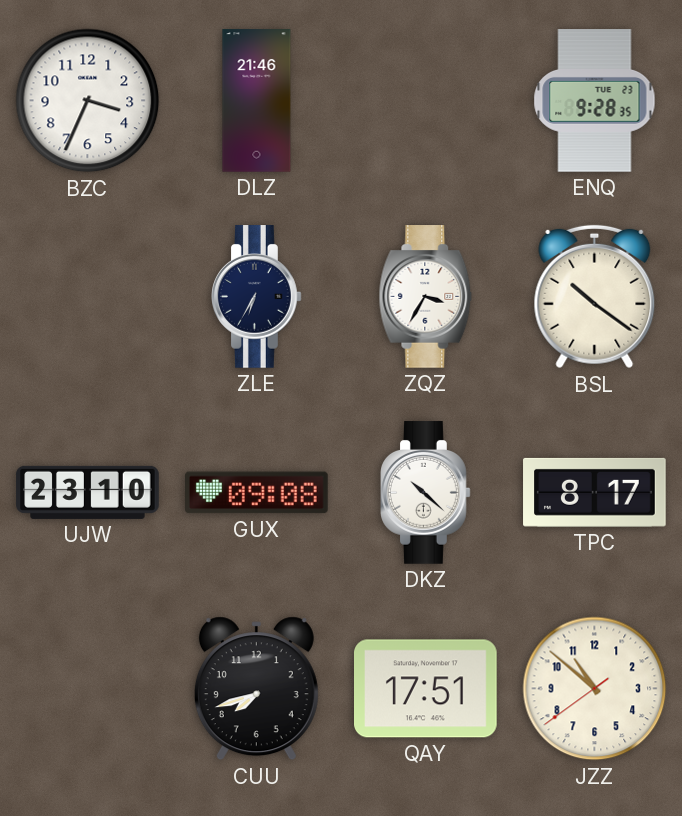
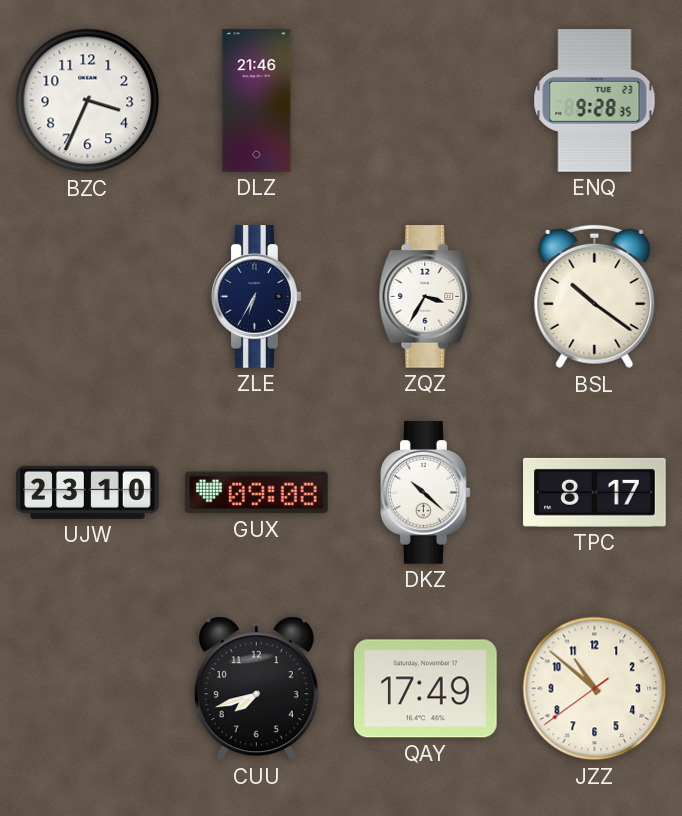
QAY: 17:51 -> 17:49 (426, 689)
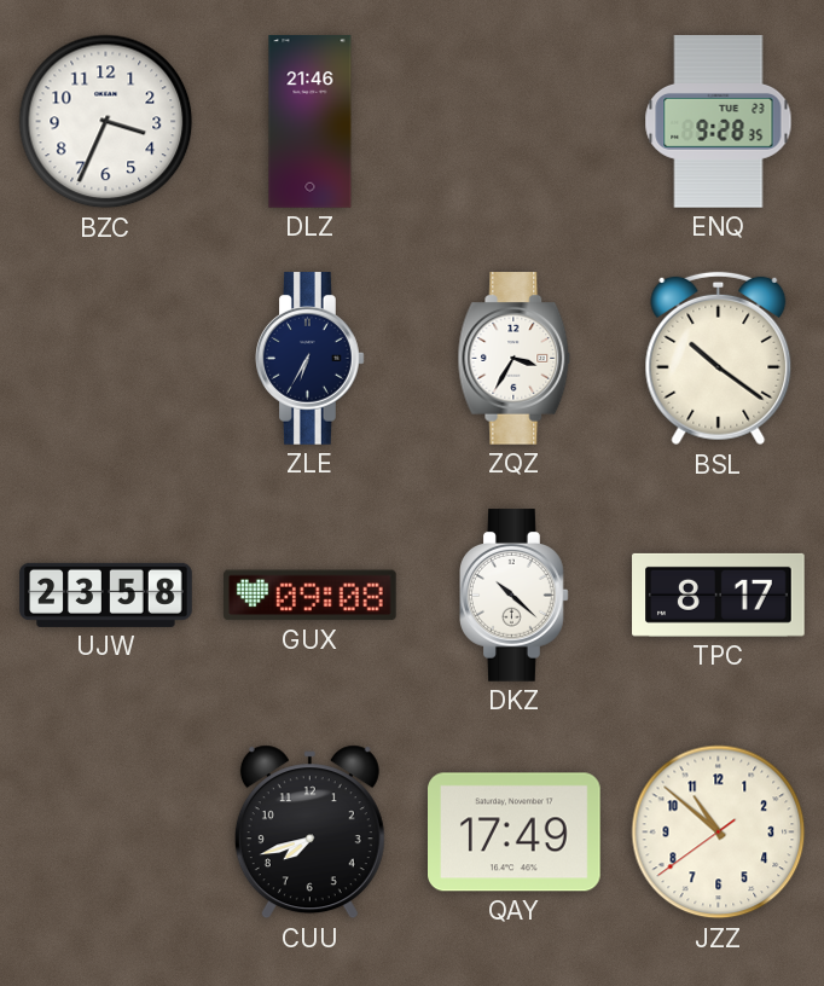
UJW: 23:10 -> 23:58 (106, 594)
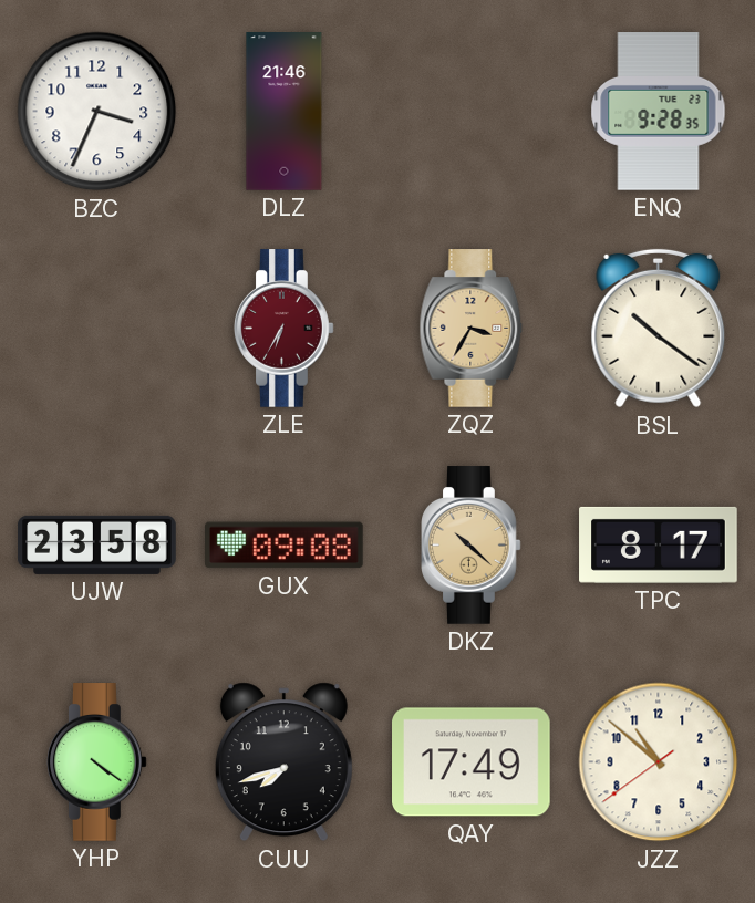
ZLE dial: navy -> burgundy (285, 329)
ZQZ dial: white -> champagne (472, 329)
DKZ dial: white -> champagne (472, 546)
YHP: none -> 4:21 (97, 762)
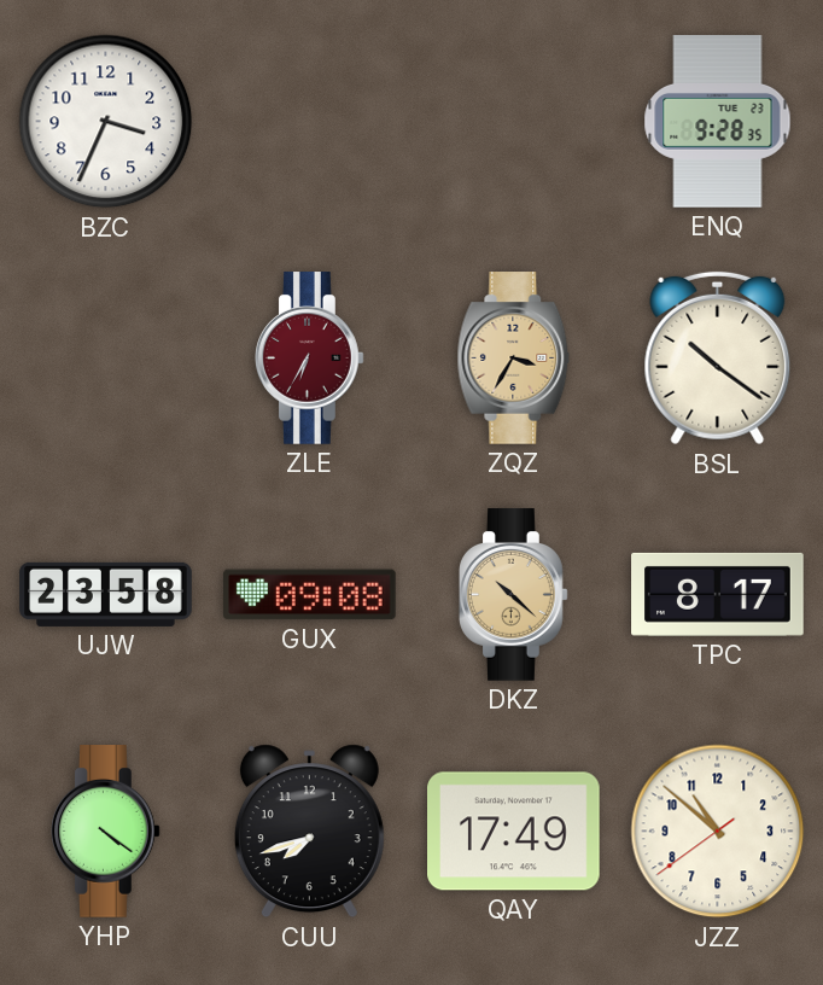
DLZ: 21:46 -> none (285, 112)
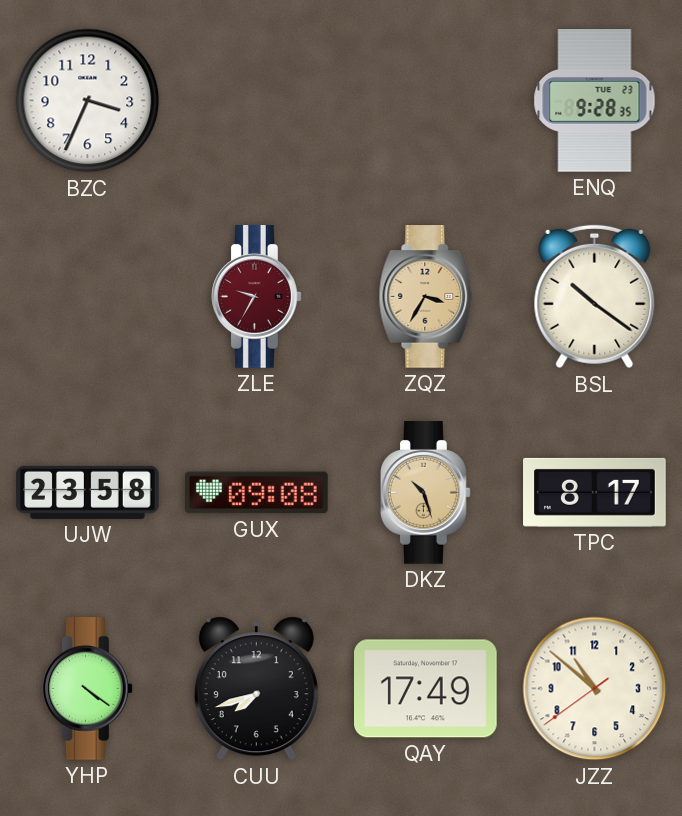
ZLE: 6:35 -> 9:35 (257, 297)
DKZ: 10:22 -> 10:27 (426, 493)
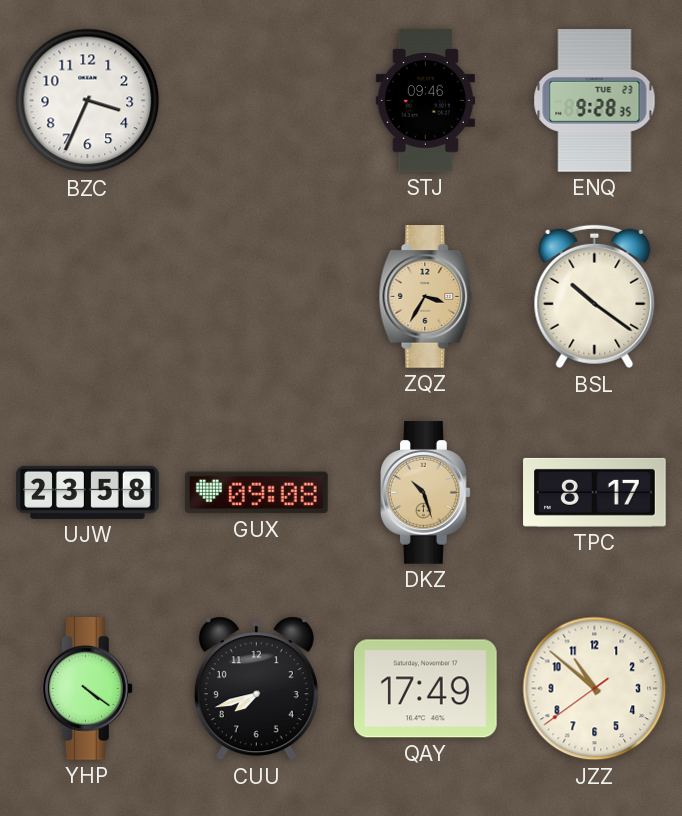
STJ: none -> 09:46 (425, 101)
ZLE: 9:35 -> none (257, 297)
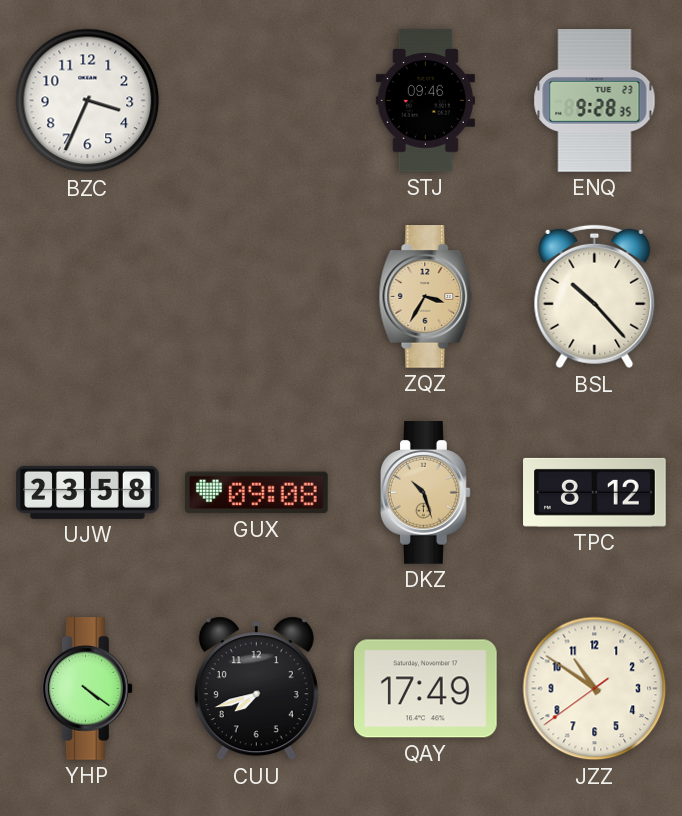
BSL: 10:21 -> 10:23 (595, 297)
TPC: 8:17 -> 8:12 (595, 492)
JZZ: 10:51 -> 10:50 (595, 689)
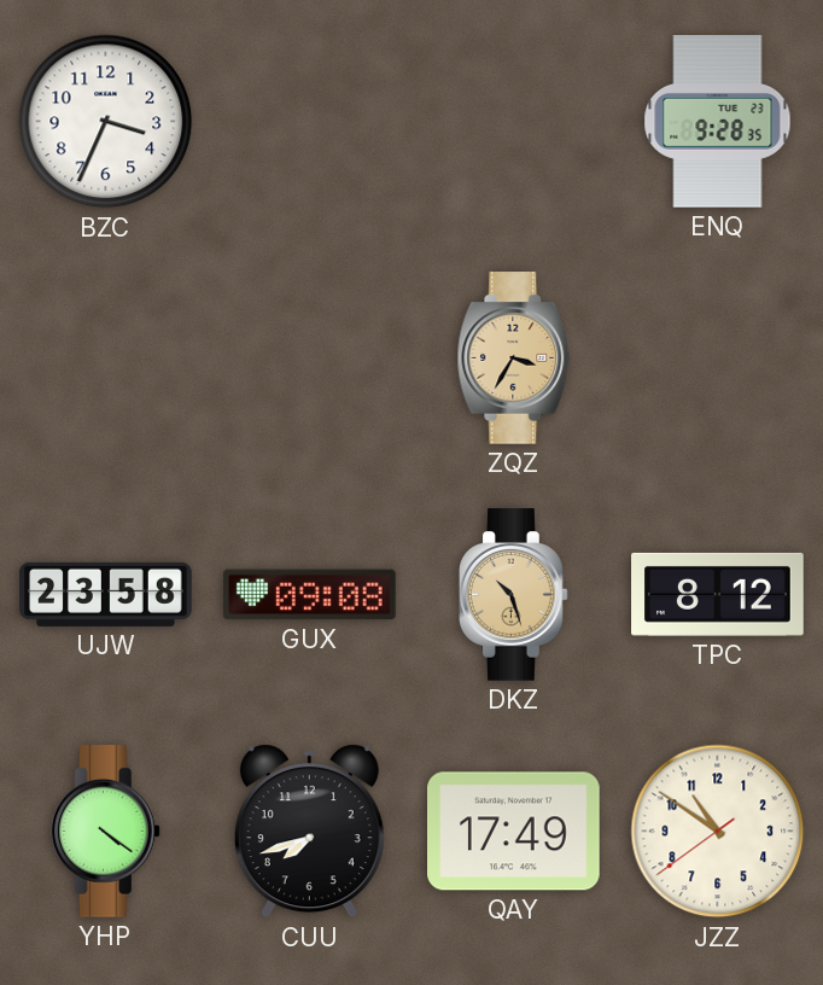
STJ: 09:46 -> none (425, 101)
BSL: 10:23 -> none (595, 297)
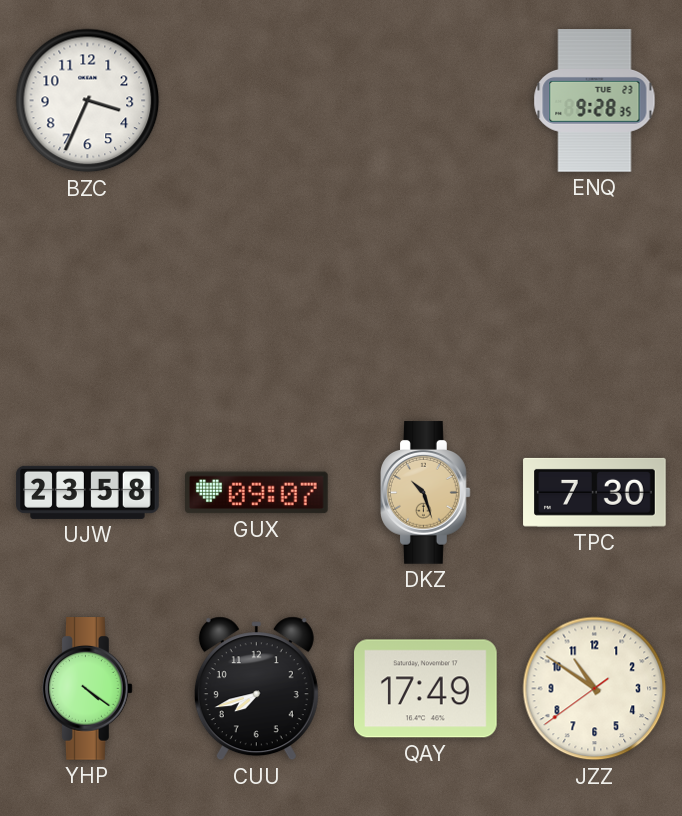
ZQZ: 3:35 -> none (514, 359)
GUX: 09:08 -> 09:07 (257, 493)
TPC: 8:12 -> 7:30 (595, 492)
